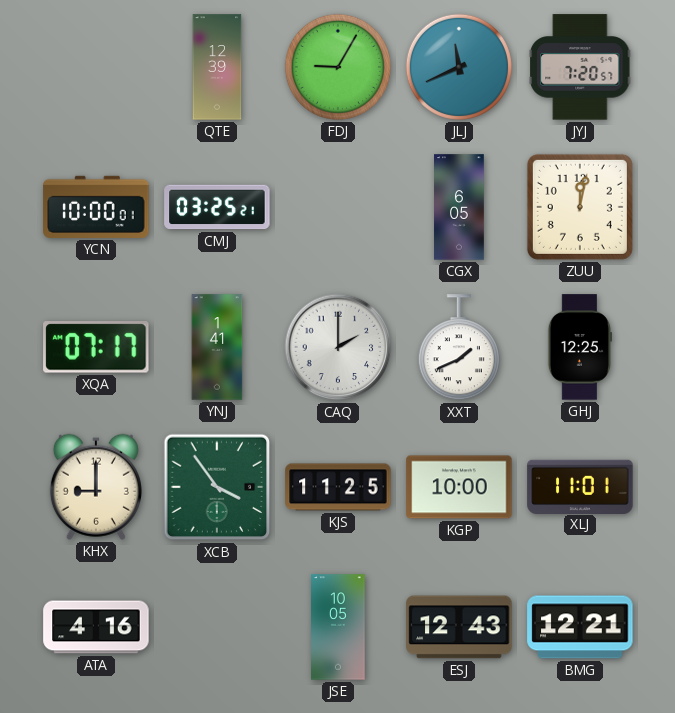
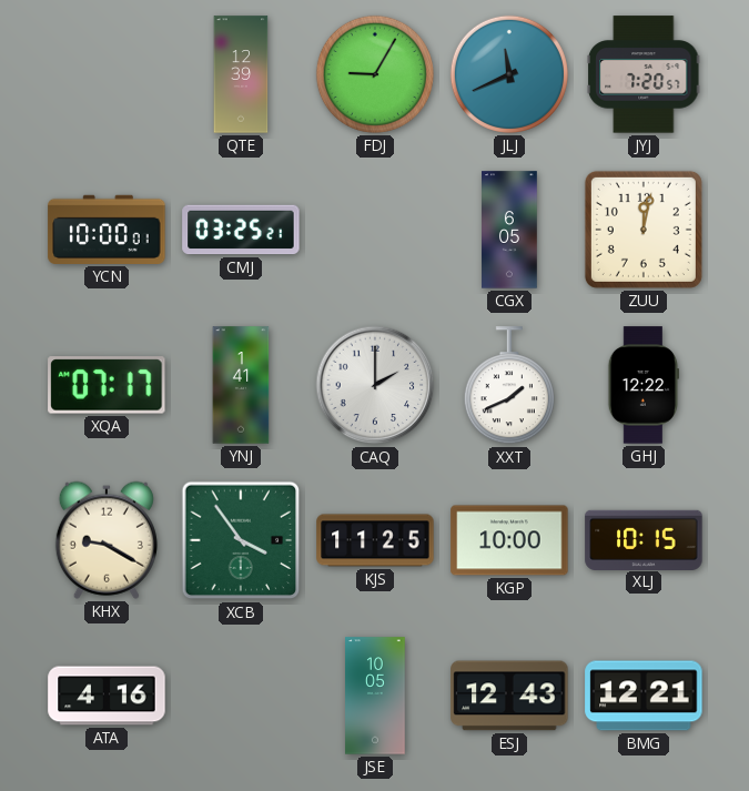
GHJ: 12:25 -> 12:22 (642, 385)
KHX: 9:00 -> 9:20 (107, 540)
XLJ: 11:01 -> 10:15 (644, 539)
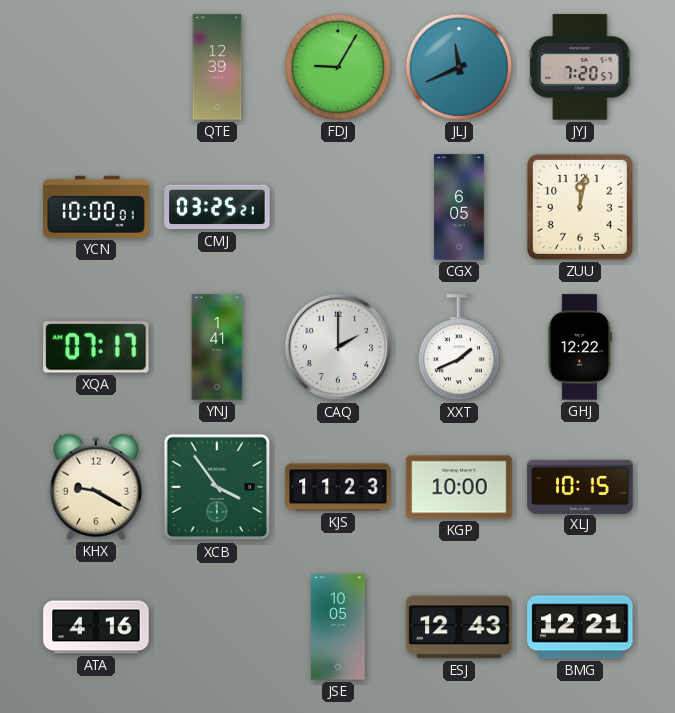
KJS: 11:25 -> 11:23 (338, 487)
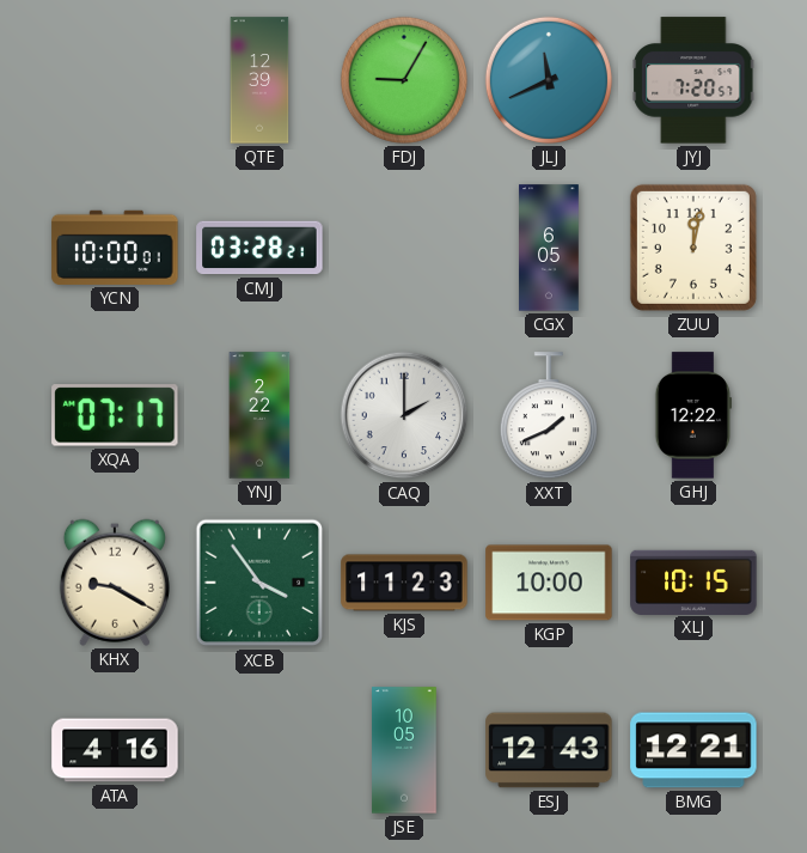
CMJ: 03:25 -> 03:28 (259, 248)
YNJ: 1:41 -> 2:22 (259, 415)
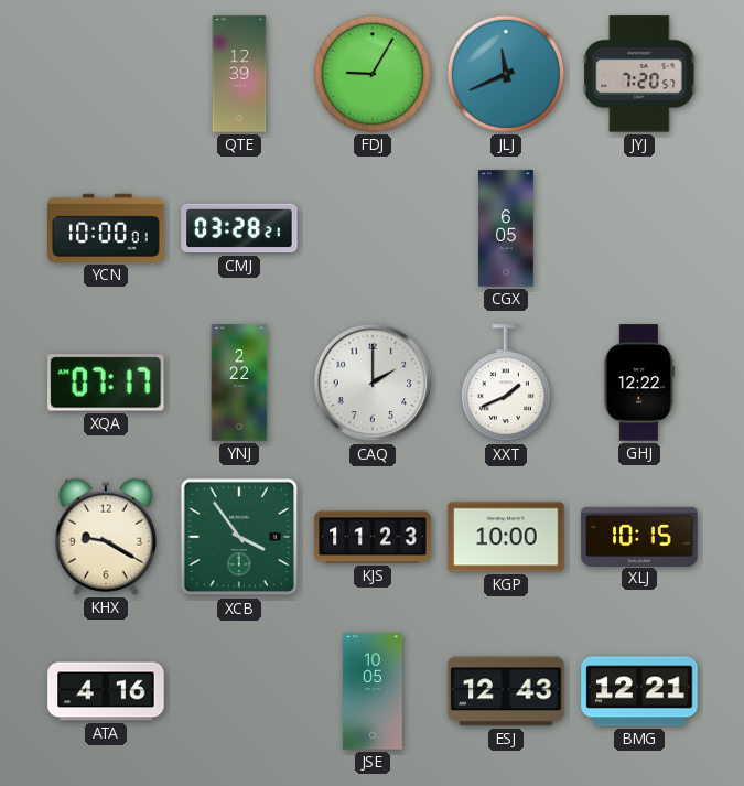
ZUU: 12:02 -> none (693, 248)
